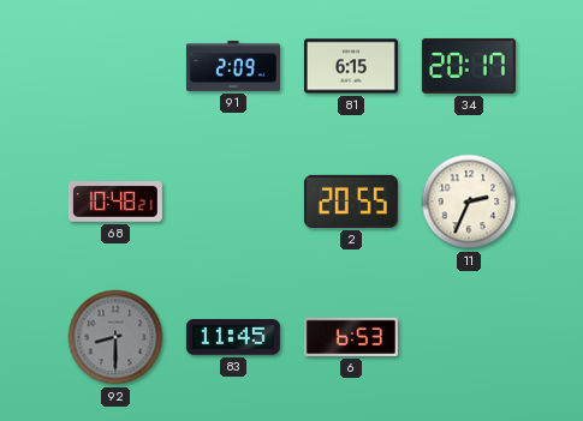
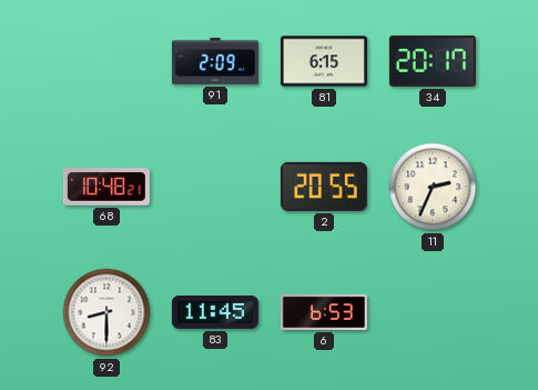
92 dial: grey -> white (106, 312)
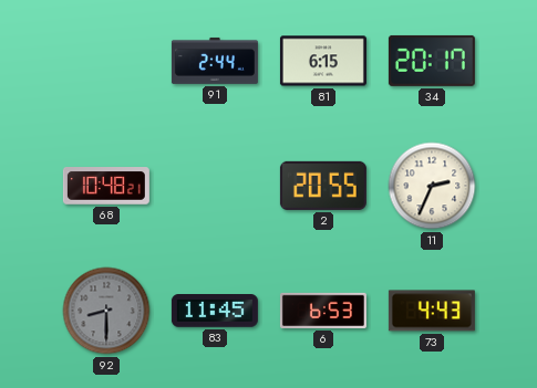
91: 2:09 -> 2:44 (215, 61)
92 dial: white -> grey (106, 311)
73: none -> 4:43 (432, 311)
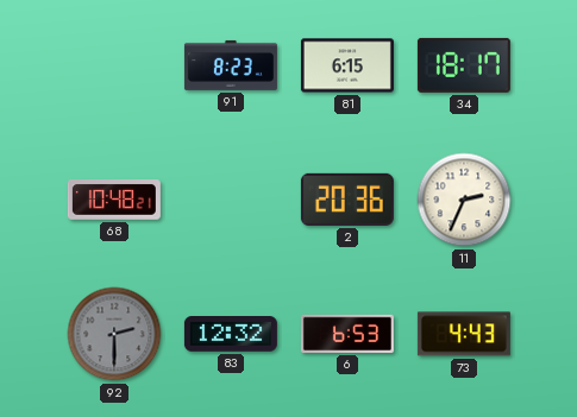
91: 2:44 -> 8:23 (231, 65)
34: 20:17 -> 18:17 (464, 65)
2: 20:55 -> 20:36 (347, 200)
92: 8:30 -> 2:30 (114, 334)
83: 11:45 -> 12:32 (231, 335)
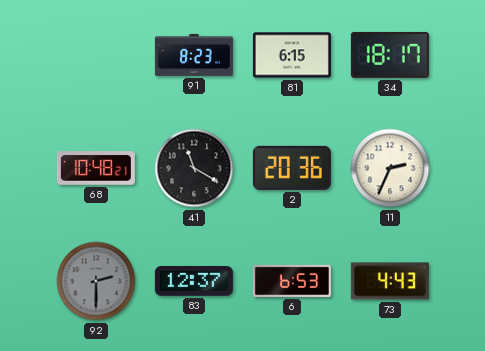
41: none -> 11:20 (194, 168)
83: 12:32 -> 12:37 (194, 282)
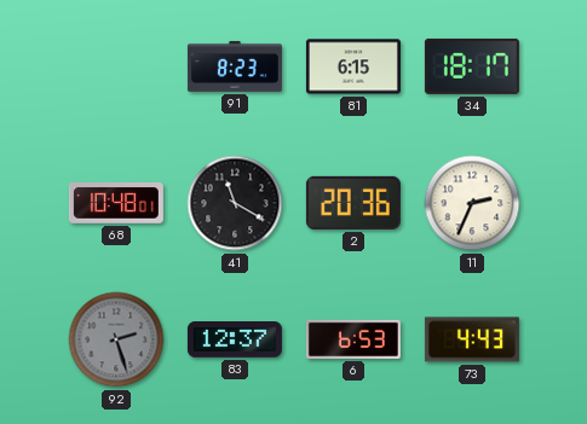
68: 10:48:21 -> 10:48:01 (116, 203)
92: 2:30 -> 2:27 (116, 339)
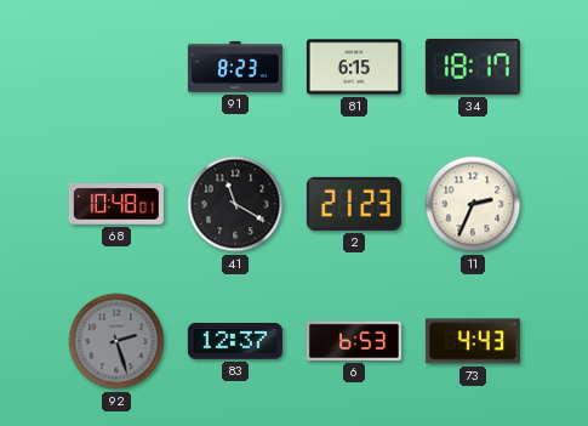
2: 20:36 -> 21:23 (354, 204)
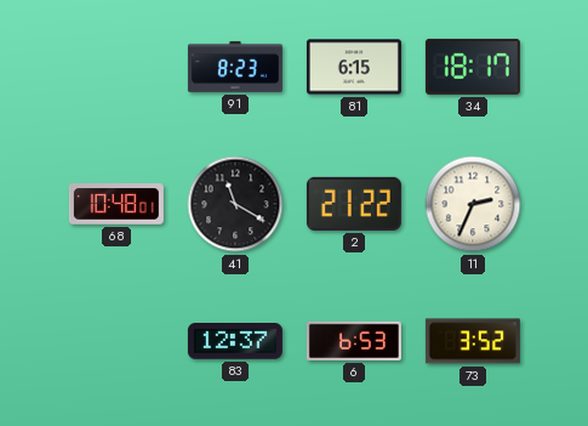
2: 21:23 -> 21:22 (354, 204)
92: 2:27 -> none (116, 341)
73: 4:43 -> 3:52 (473, 341)
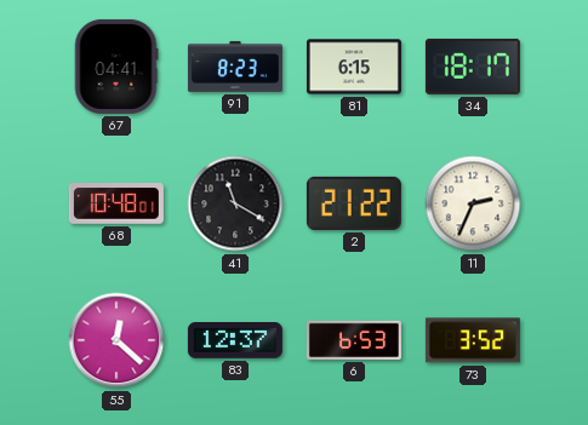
67: none -> 04:41 (116, 67)
55: none -> 12:22 (116, 340)
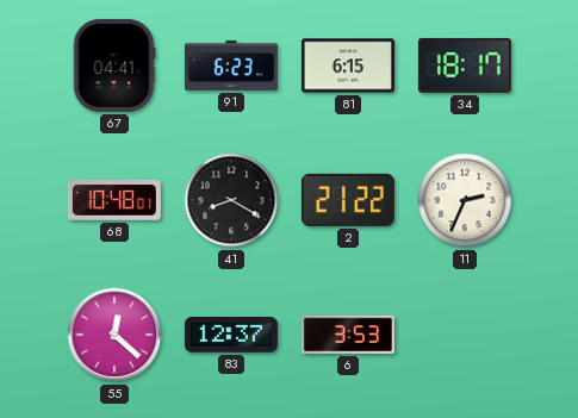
91: 8:23 -> 6:23 (231, 65)
41: 11:20 -> 8:20 (231, 200)
6: 6:53 -> 3:53 (348, 335)
73: 3:52 -> none (473, 340)
